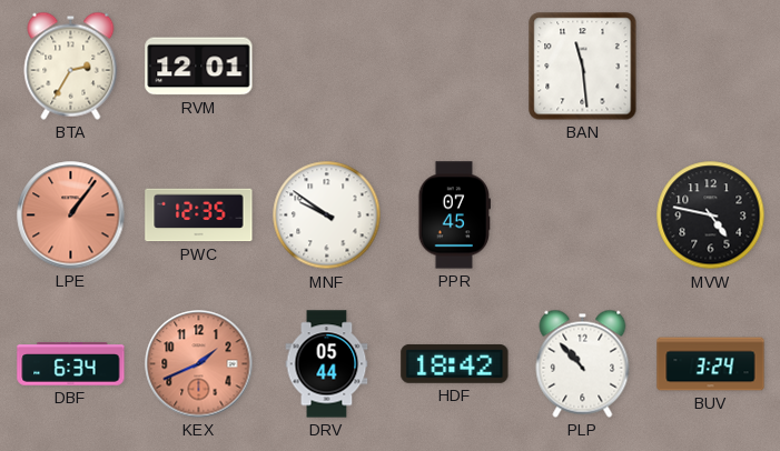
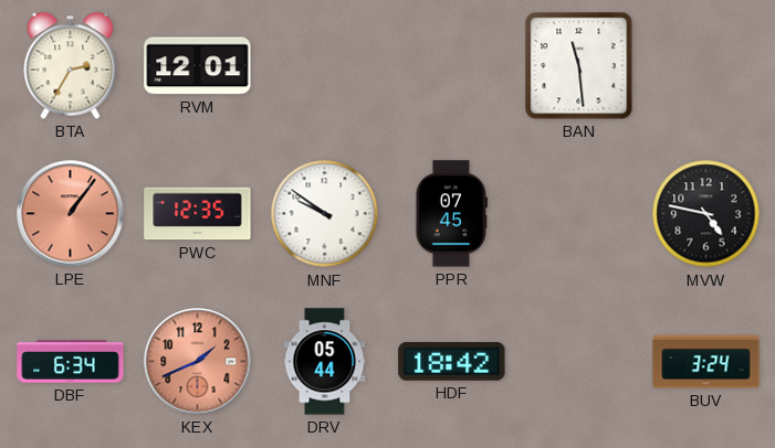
PLP: 10:53 -> none (583, 363)
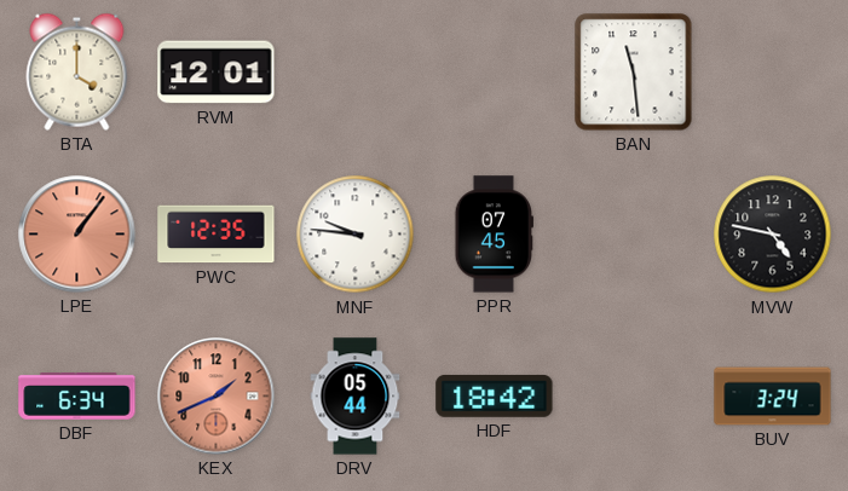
BTA: 2:35 -> 4:00 (77, 71)
MNF: 9:51 -> 9:46 (356, 235)
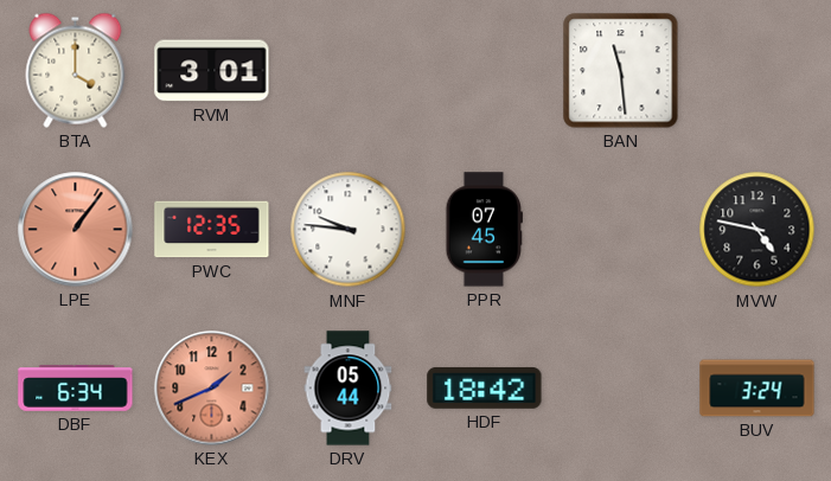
RVM: 12:01 -> 3:01 (212, 71)
